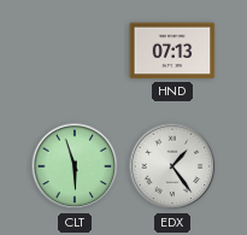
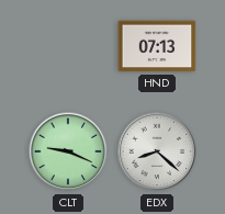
CLT: 5:57 -> 9:19 (68, 151)
EDX: 1:24 -> 8:22 (157, 151)
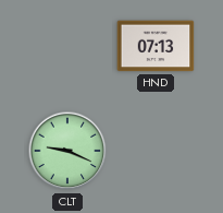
EDX: 8:22 -> none (157, 151)
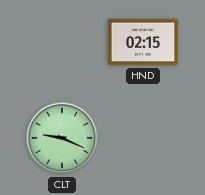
HND: 07:13 -> 02:15 (143, 42)
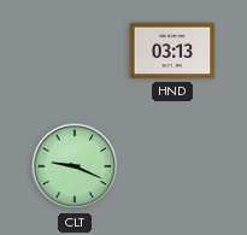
HND: 02:15 -> 03:13 (172, 51)
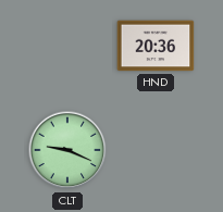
HND: 03:13 -> 20:36 (156, 46)
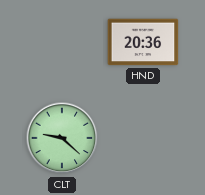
CLT: 9:19 -> 9:22 (62, 138)
